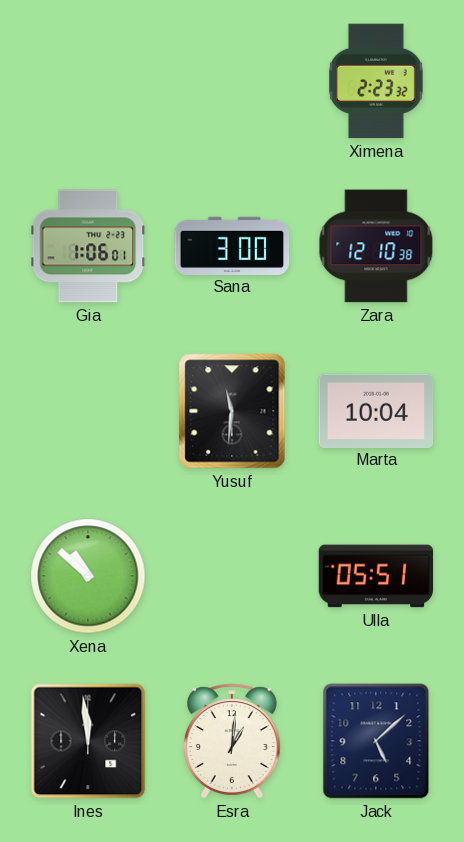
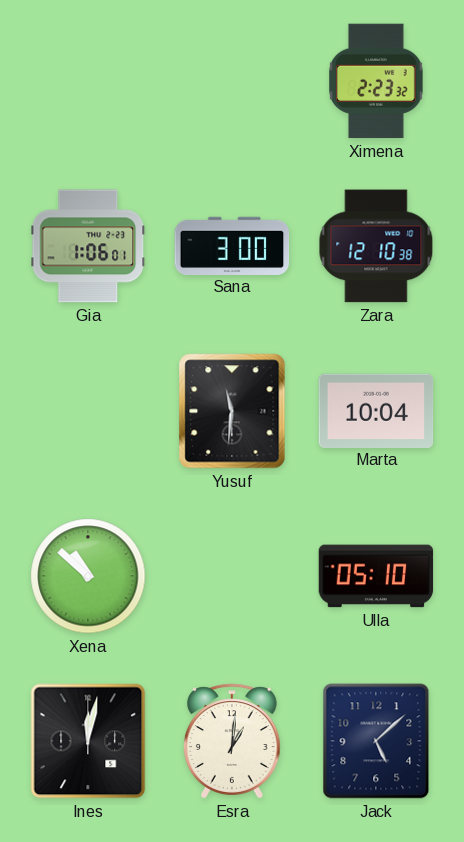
Ulla: 05:51 -> 05:10 (376, 576)
Ines: 11:59 -> 12:02 (88, 741)
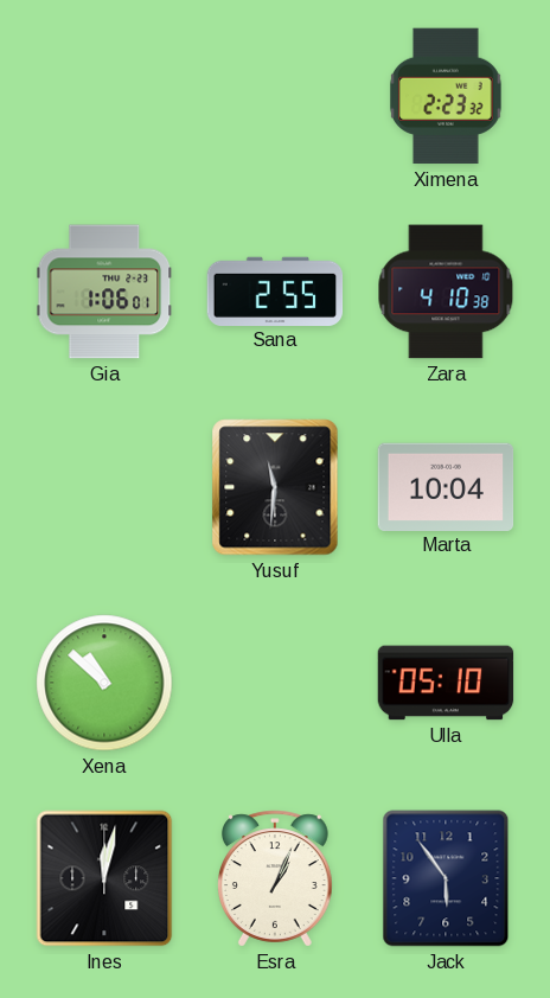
Sana: 3:00 -> 2:55 (275, 290)
Zara: 12:10 -> 4:10 (446, 292)
Esra: 1:01 -> 1:04 (275, 878)
Jack: 5:08 -> 5:54 (446, 878)
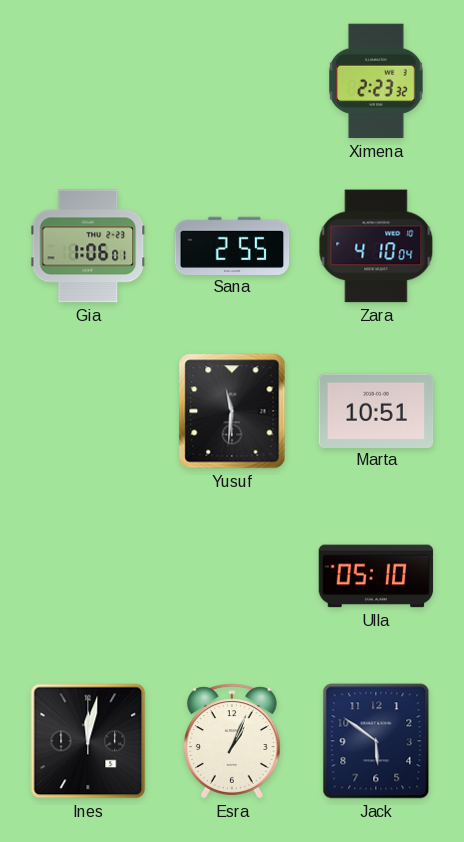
Zara: 4:10:38 -> 4:10:04 (376, 246)
Marta: 10:04 -> 10:51 (376, 410)
Xena: 10:52 -> none (104, 683)
Jack: 5:54 -> 5:51 (376, 741)
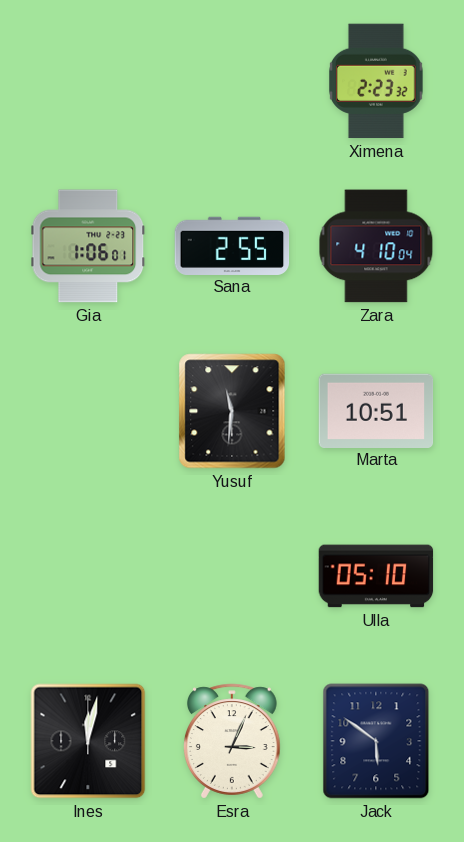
Esra: 1:04 -> 3:04 (232, 741)
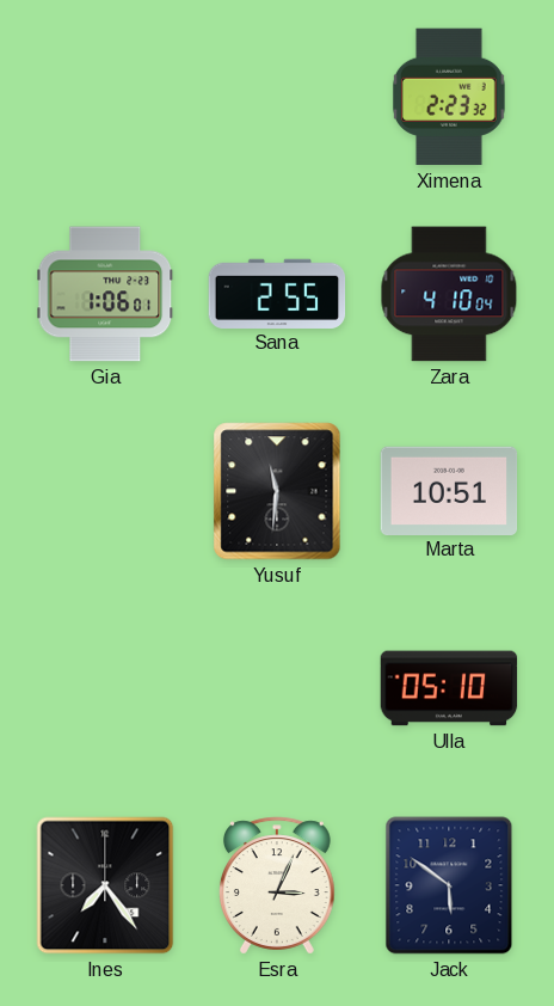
Ines: 12:02 -> 7:24 (105, 885)
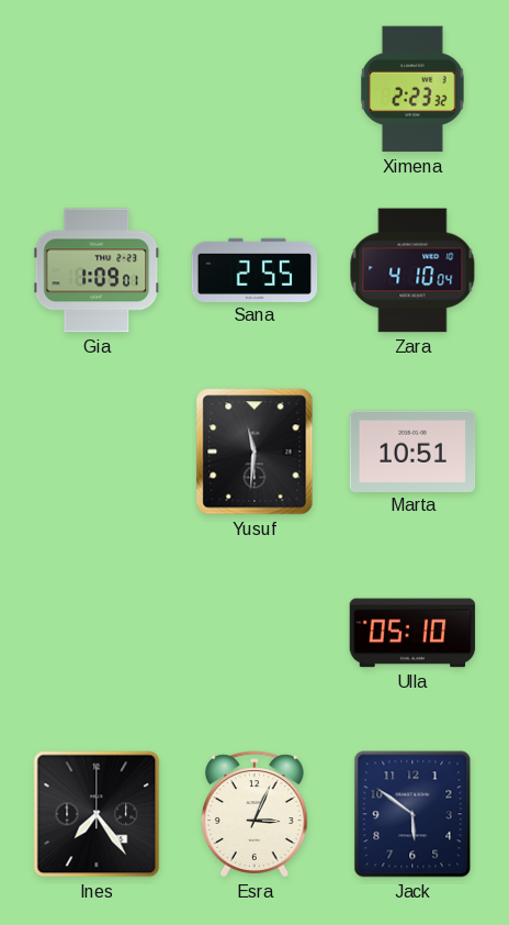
Gia: 1:06 -> 1:09 (97, 270)
